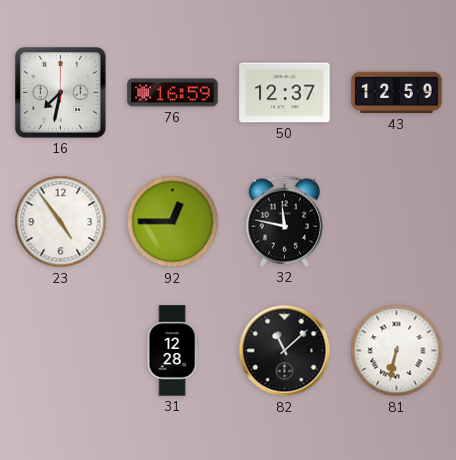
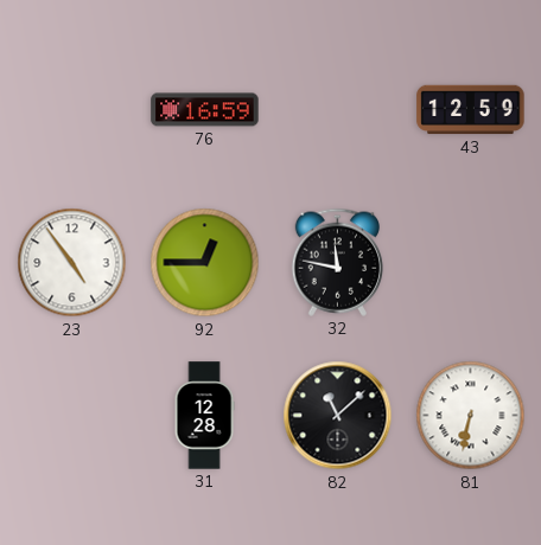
16: 7:32 -> none (61, 93)
50: 12:37 -> none (285, 93)
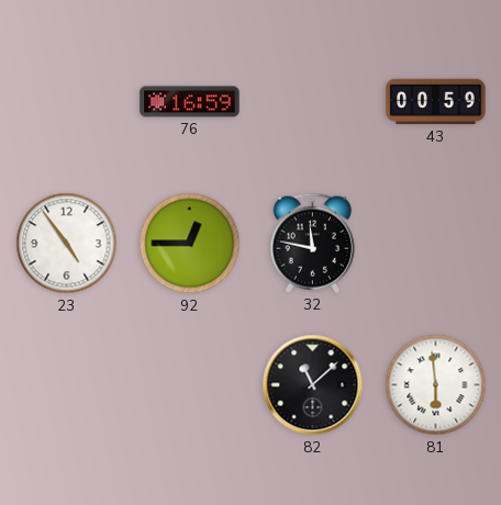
43: 12:59 -> 00:59 (436, 102)
31: 12:28 -> none (204, 416)
81: 6:32 -> 5:59 (436, 385)
